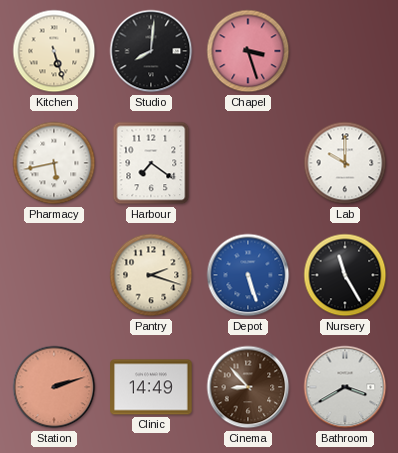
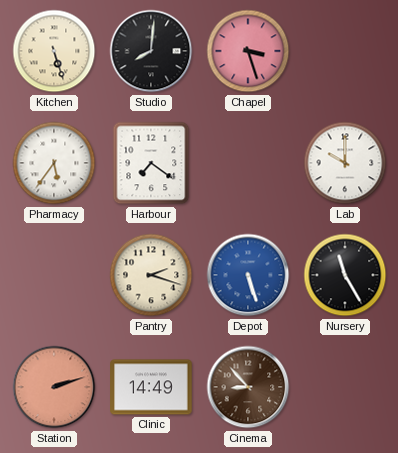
Pharmacy: 5:43 -> 5:36 (54, 163)
Bathroom: 3:40 -> none (345, 387)
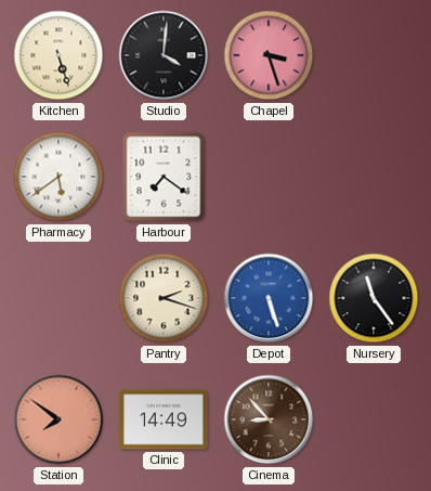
Studio: 8:01 -> 4:01 (164, 55)
Pharmacy: 5:36 -> 5:39 (58, 177)
Lab: 10:00 -> none (345, 163)
Nursery: 11:25 -> 11:24 (374, 298)
Station: 2:12 -> 7:51 (58, 419)
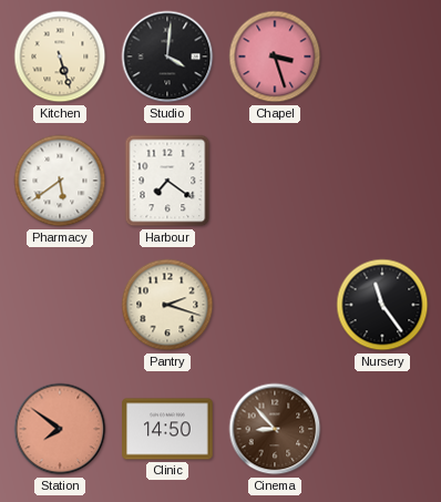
Depot: 5:27 -> none (269, 298)
Clinic: 14:49 -> 14:50 (167, 429)
